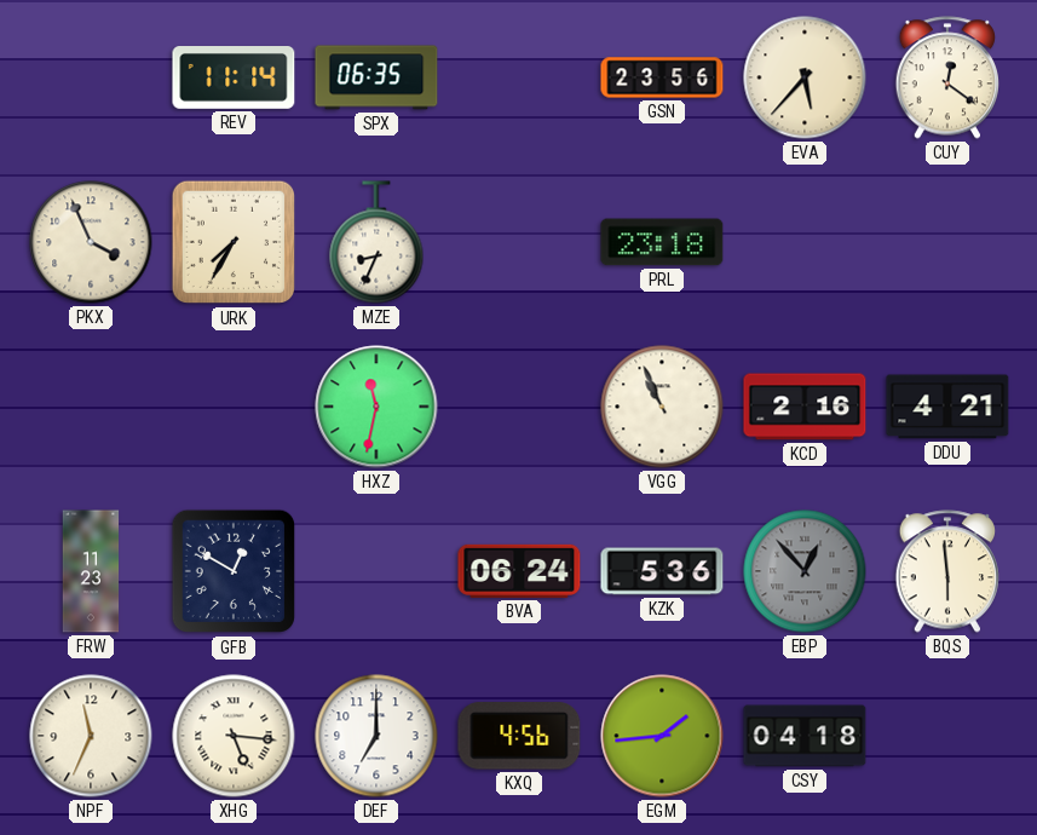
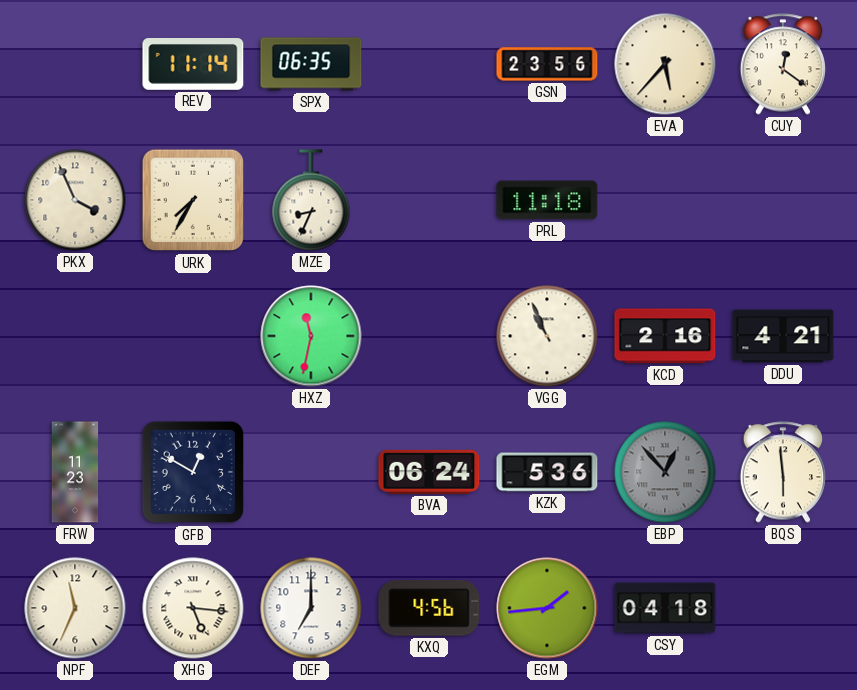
PRL: 23:18 -> 11:18 (547, 200)
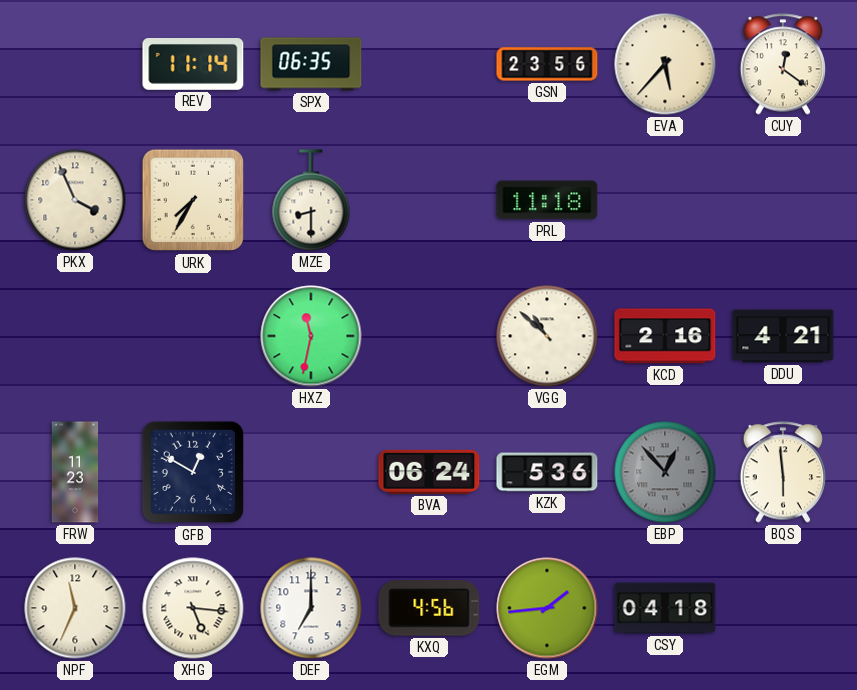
MZE: 8:34 -> 8:30 (311, 200)
VGG: 10:56 -> 10:52 (547, 336)
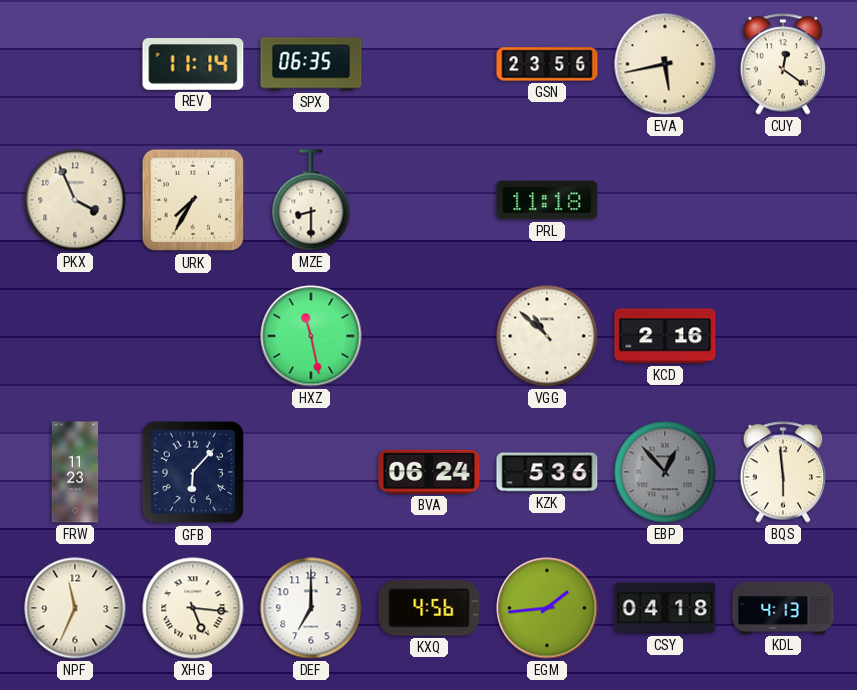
EVA: 5:37 -> 5:43 (665, 64)
HXZ: 11:32 -> 11:28 (311, 336)
DDU: 4:21 -> none (783, 336)
GFB: 12:50 -> 6:07 (193, 472)
KDL: none -> 4:13 (783, 608)
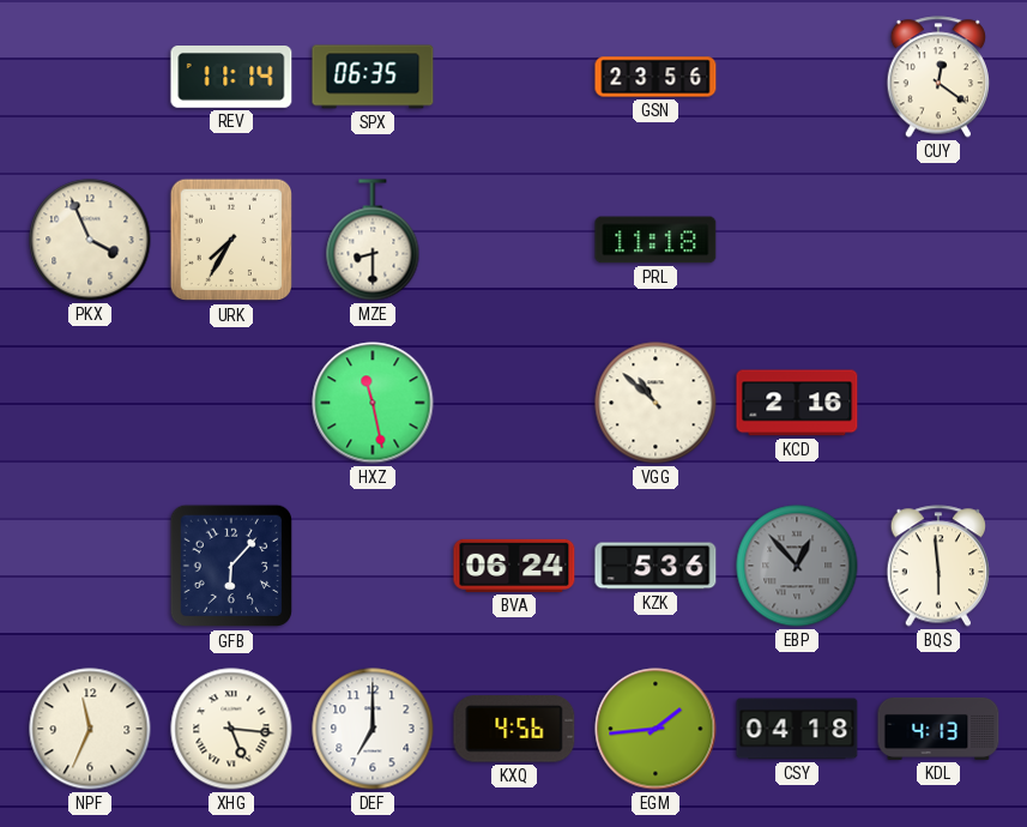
EVA: 5:43 -> none (665, 64)
FRW: 11:23 -> none (75, 472)
